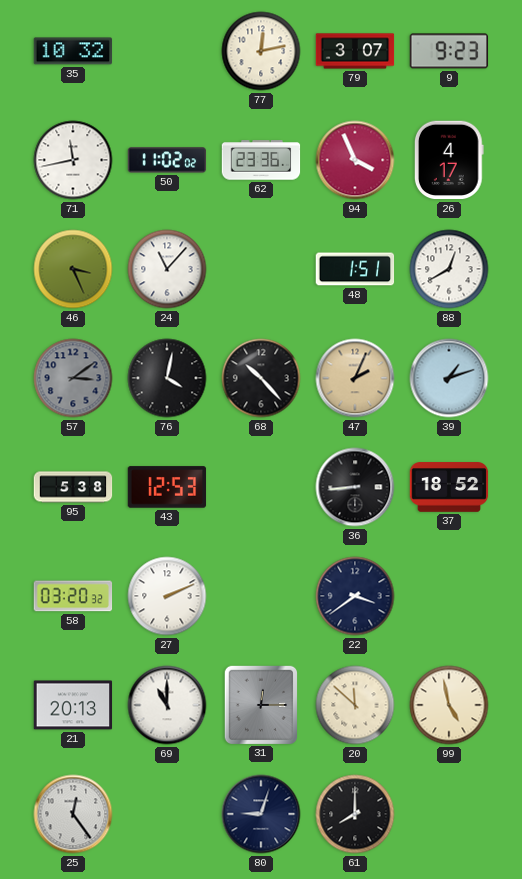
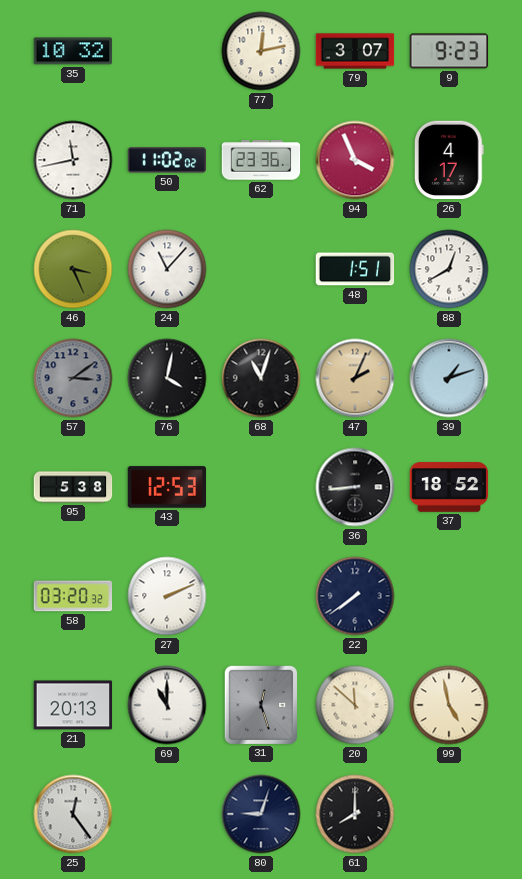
68: 10:23 -> 11:03 (261, 378)
22: 3:39 -> 7:39 (355, 596)
31: 12:15 -> 12:27 (260, 704)
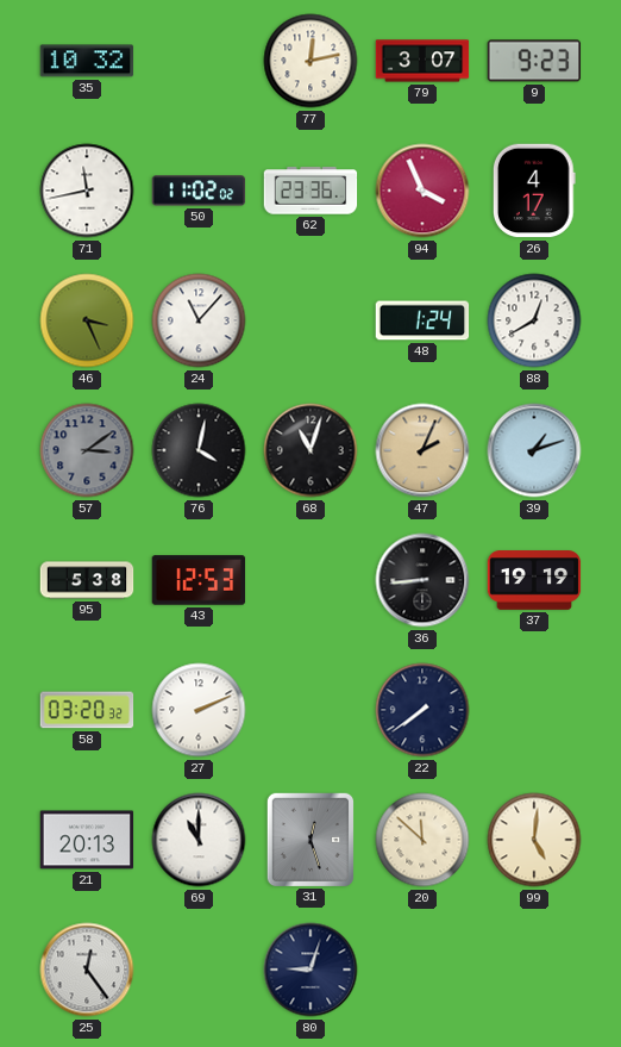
48: 1:51 -> 1:24 (422, 320)
37: 18:52 -> 19:19 (534, 580)
99: 4:58 -> 5:01 (534, 840)
61: 8:00 -> none (355, 814)
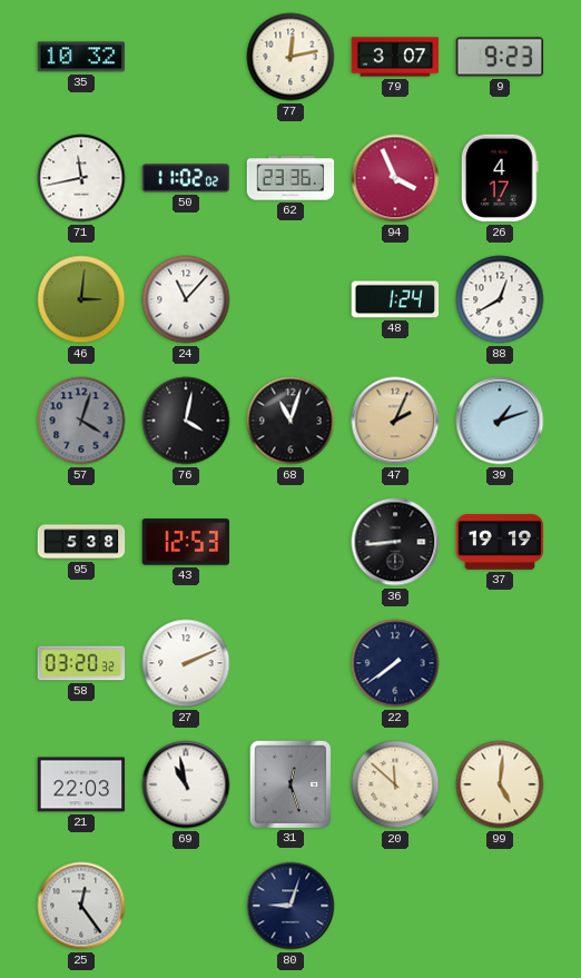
46: 3:26 -> 3:01 (81, 299)
57: 3:09 -> 4:03 (81, 421)
21: 20:13 -> 22:03 (81, 784)
69: 11:00 -> 10:58 (186, 784)
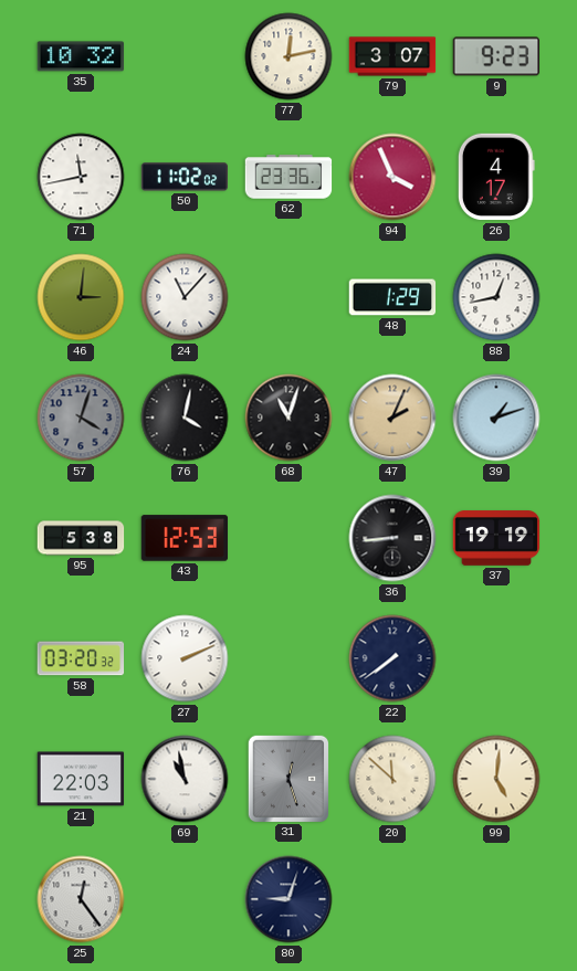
48: 1:24 -> 1:29 (392, 297)
88: 12:40 -> 12:43 (496, 297)
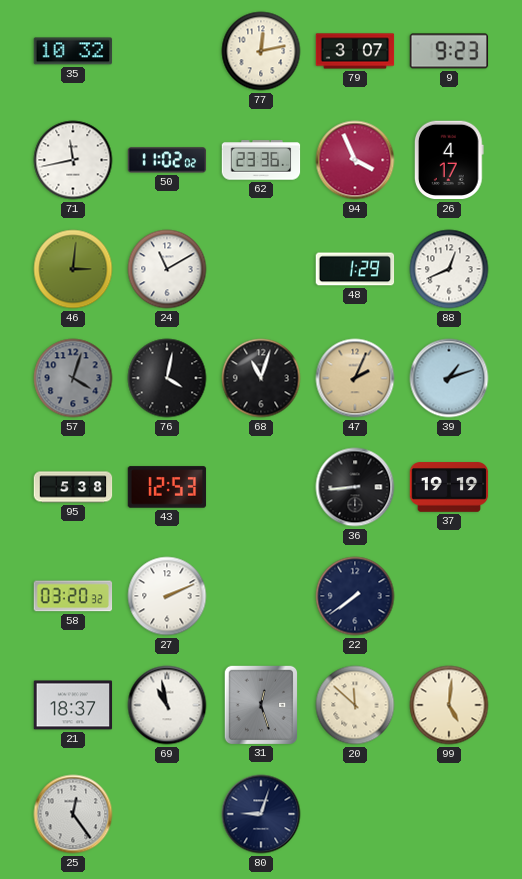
24: 11:07 -> 11:10 (167, 269)
88: 12:43 -> 12:41 (449, 269)
21: 22:03 -> 18:37 (73, 705)
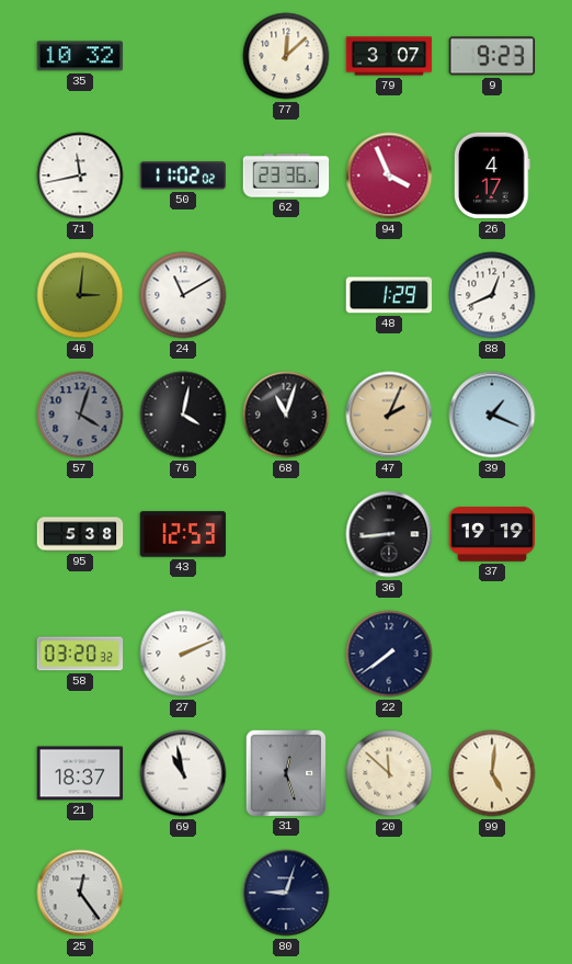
77: 12:13 -> 12:08 (286, 56)
39: 1:12 -> 1:19 (492, 415)
